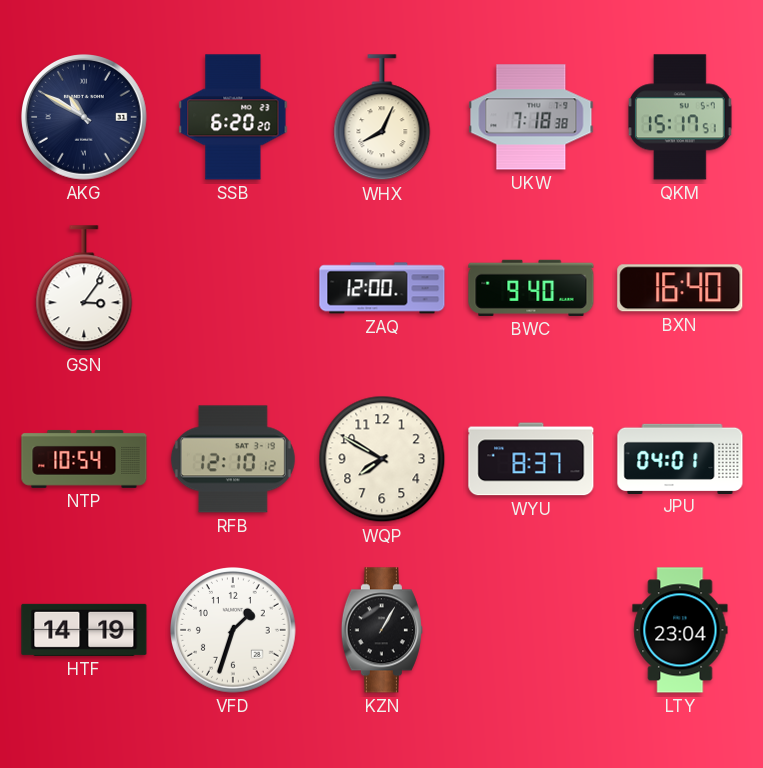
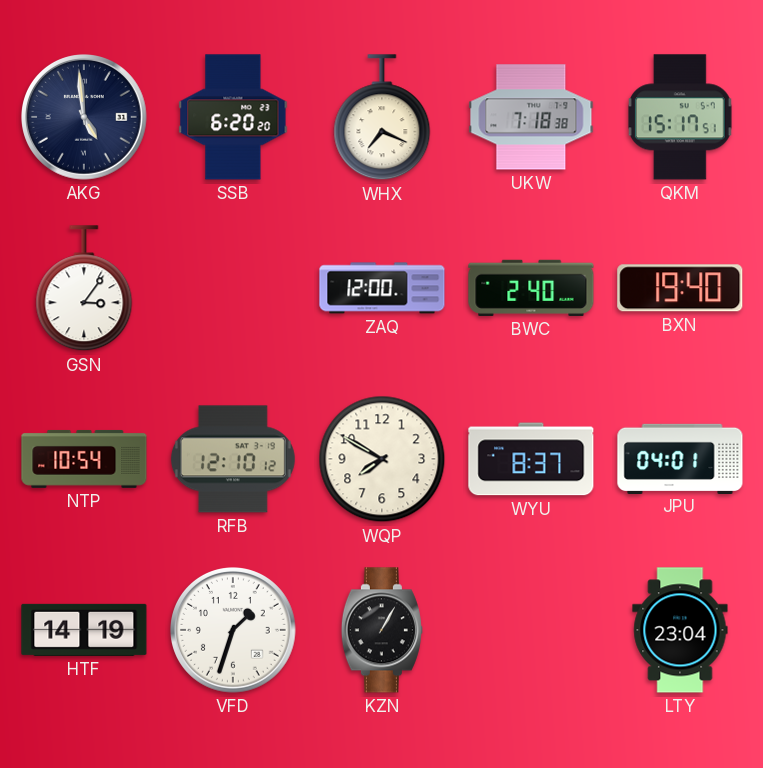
AKG: 10:50 -> 4:59 (85, 118)
WHX: 8:04 -> 7:19 (382, 118)
BWC: 9:40 -> 2:40 (531, 288)
BXN: 16:40 -> 19:40 (680, 288)
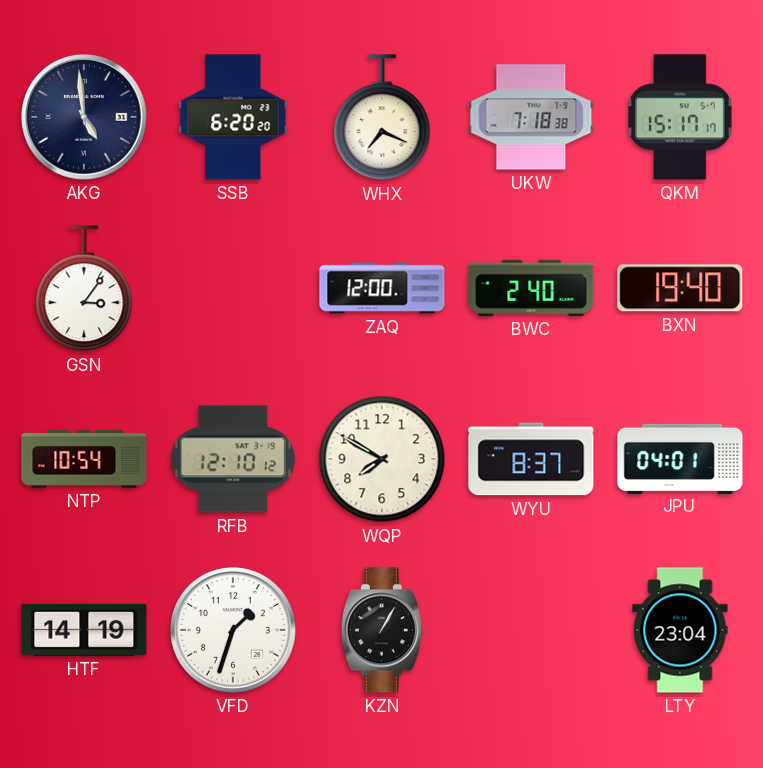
QKM: 15:17:51 -> 15:17:17 (680, 117)
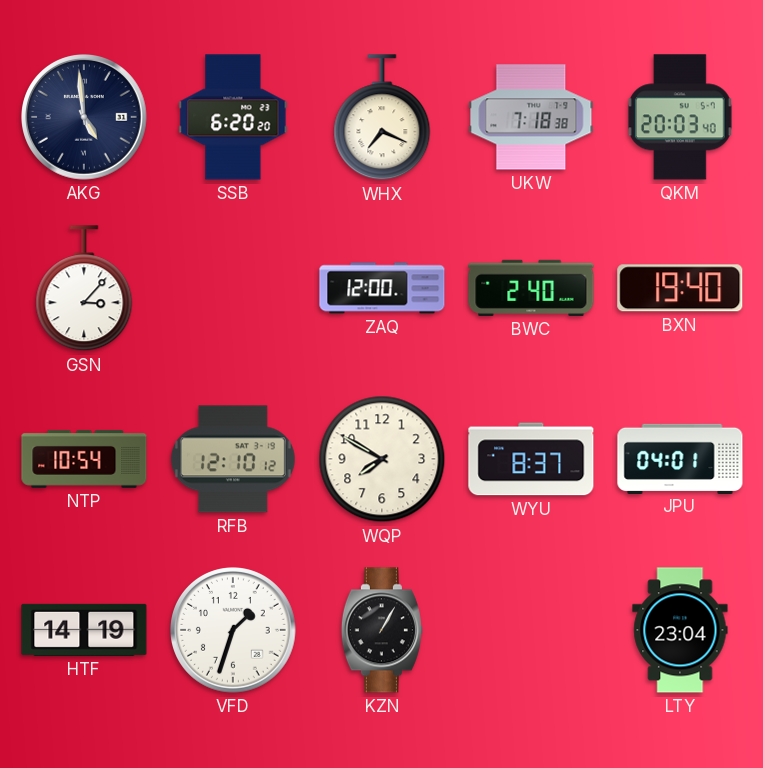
QKM: 15:17 -> 20:03 (680, 117)
GSN: 3:06 -> 3:07 (84, 289)
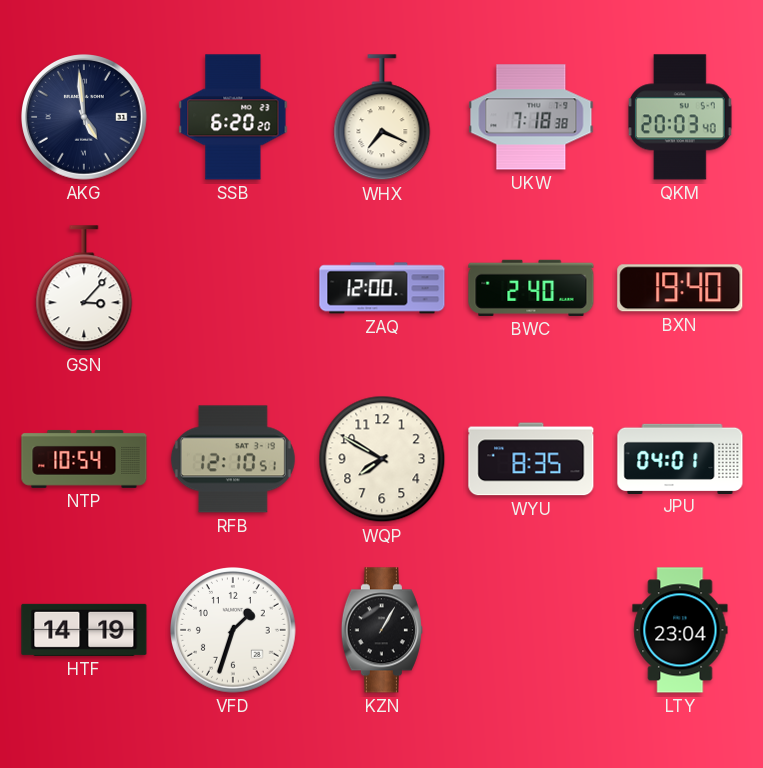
RFB: 12:10:12 -> 12:10:51 (233, 459)
WYU: 8:37 -> 8:35 (531, 459)
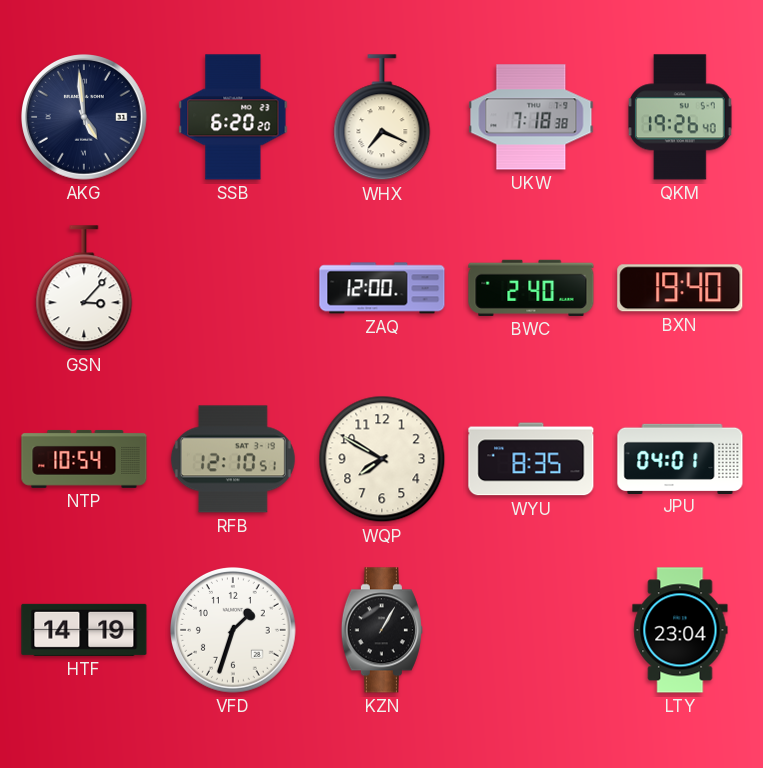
QKM: 20:03 -> 19:26 (680, 117)
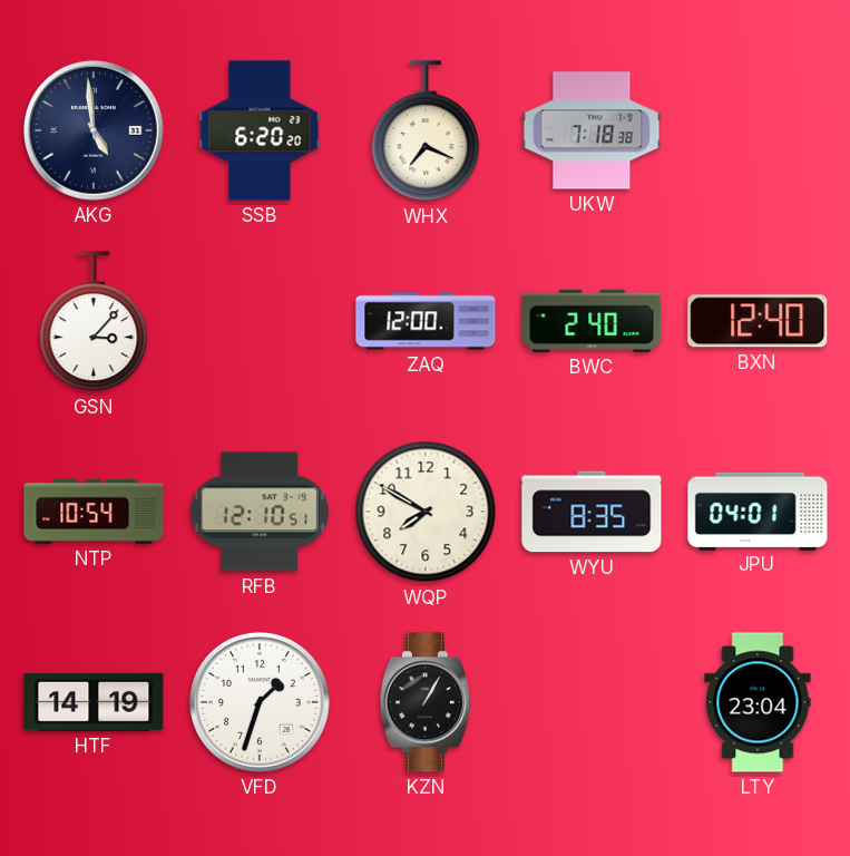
QKM: 19:26 -> none (680, 117)
BXN: 19:40 -> 12:40 (758, 321)
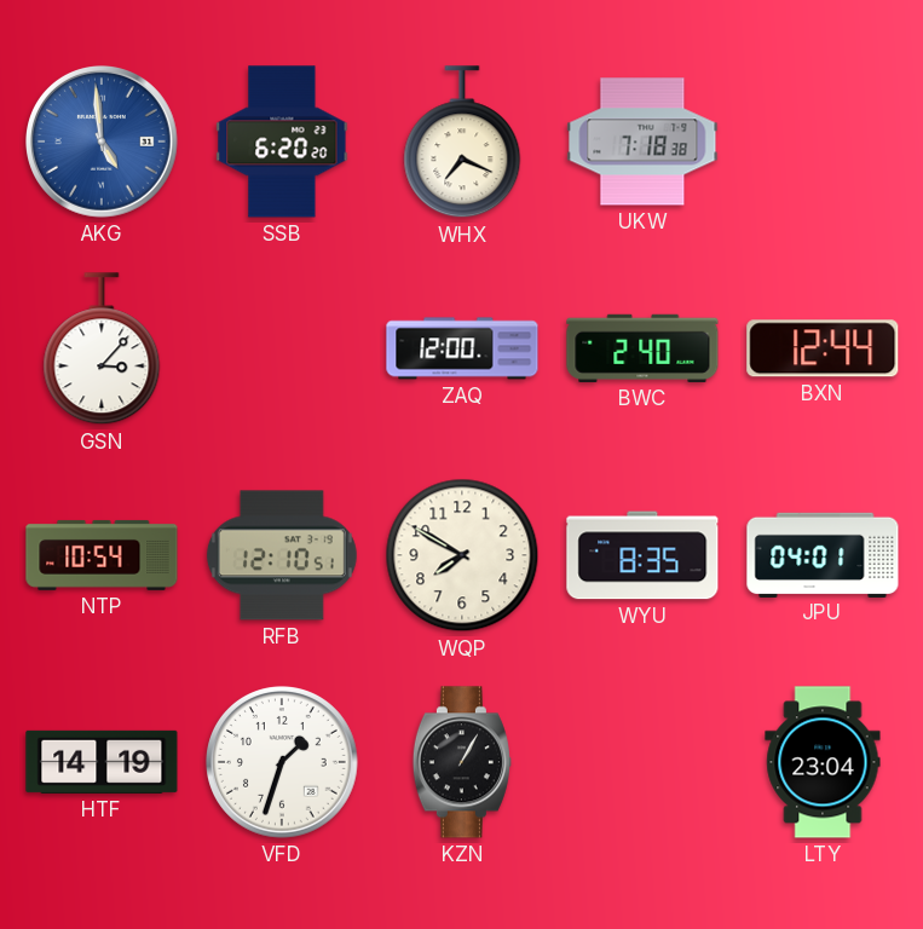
AKG dial: navy -> blue (103, 143)
BXN: 12:40 -> 12:44 (823, 348)
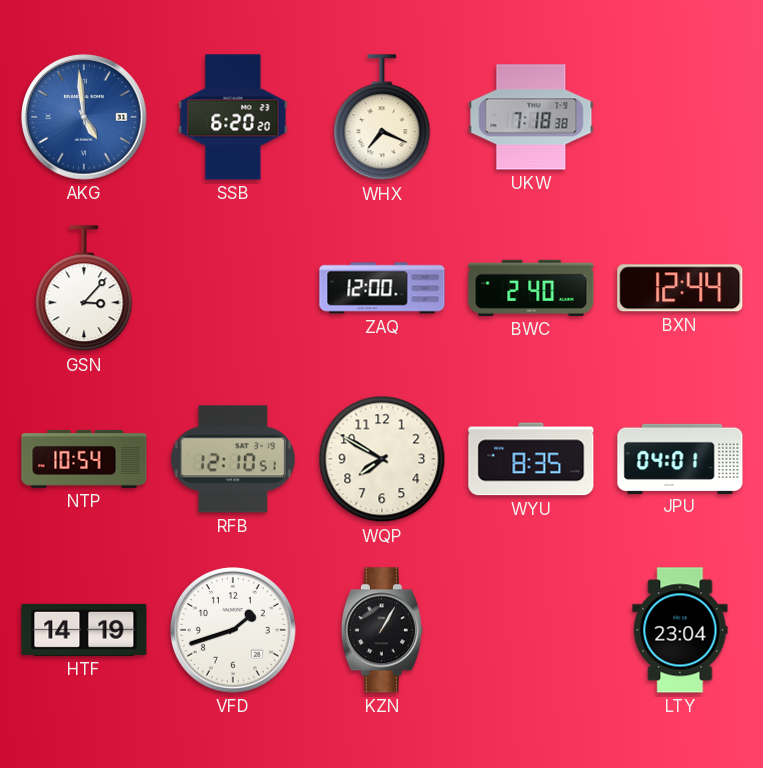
VFD: 1:33 -> 1:42 (234, 631)
